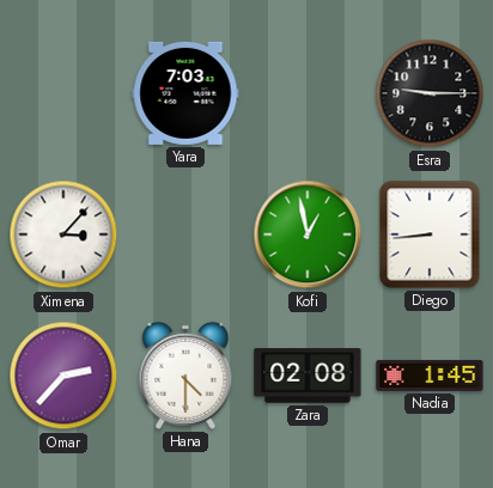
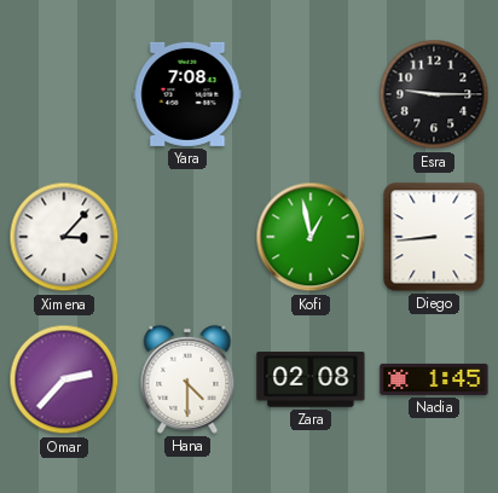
Yara: 7:03 -> 7:08 (187, 94)
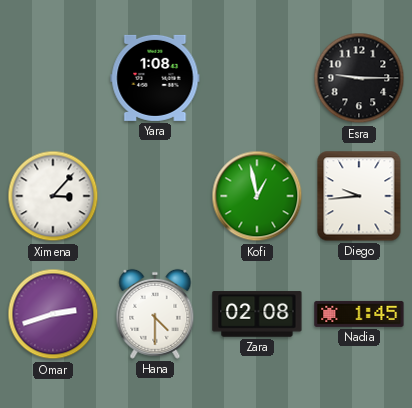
Yara: 7:08 -> 1:08 (155, 78)
Diego: 8:44 -> 9:44 (359, 196)
Omar: 2:37 -> 2:42 (53, 314)
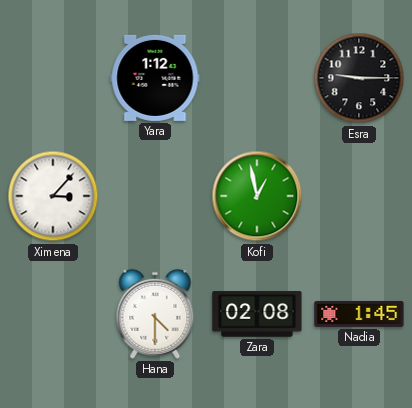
Yara: 1:08 -> 1:12 (155, 78)
Diego: 9:44 -> none (359, 196)
Omar: 2:42 -> none (53, 314)
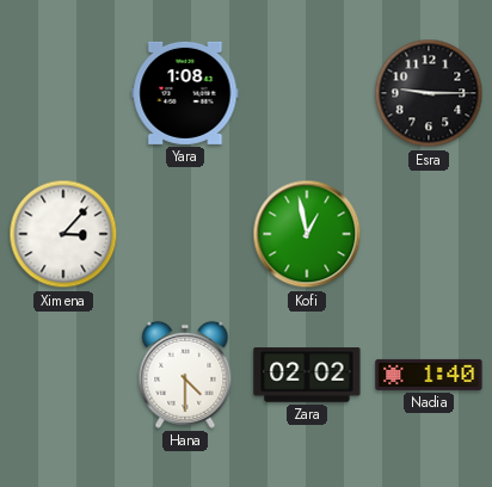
Yara: 1:12 -> 1:08 (185, 93)
Zara: 02:08 -> 02:02 (307, 375)
Nadia: 1:45 -> 1:40 (429, 375)
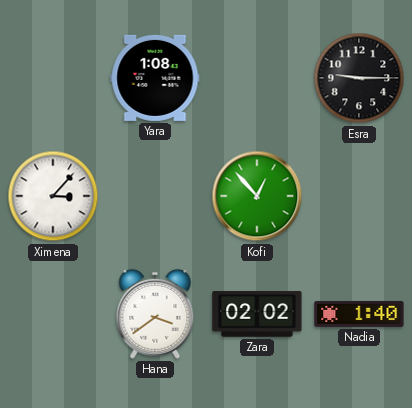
Kofi: 12:58 -> 12:53 (257, 196)
Hana: 4:30 -> 3:39 (155, 314)
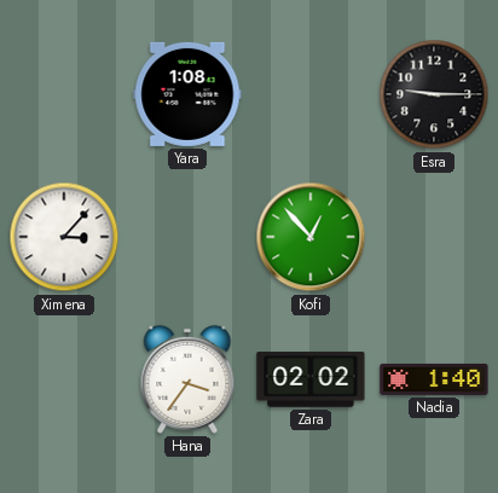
Hana: 3:39 -> 3:36 (187, 379)
